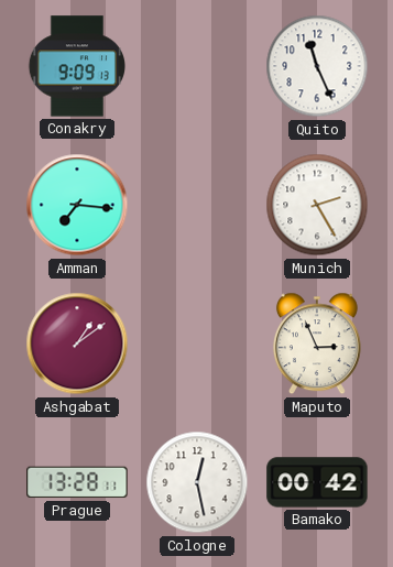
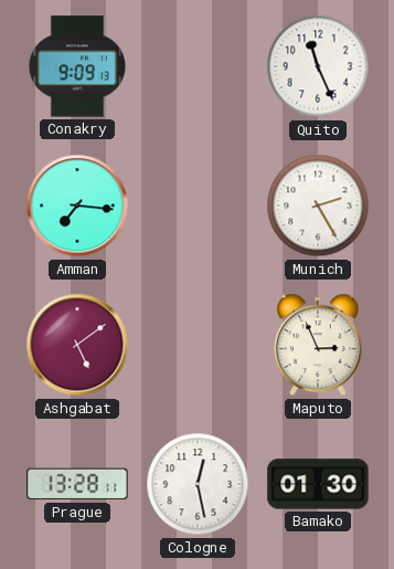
Ashgabat: 1:09 -> 5:09 (77, 345)
Bamako: 00:42 -> 01:30 (318, 484)
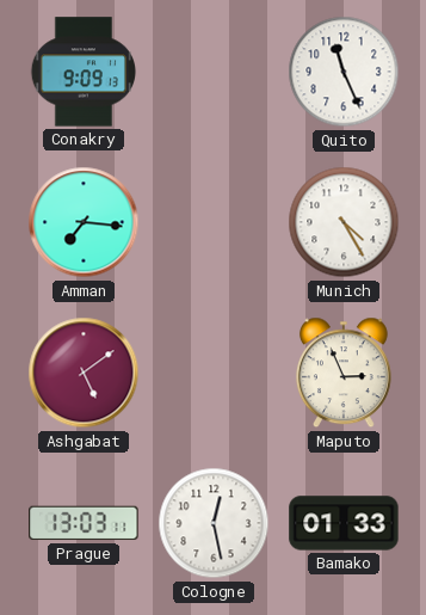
Munich: 2:25 -> 4:25 (344, 222)
Prague: 13:28 -> 13:03 (84, 523)
Bamako: 01:30 -> 01:33 (344, 523)
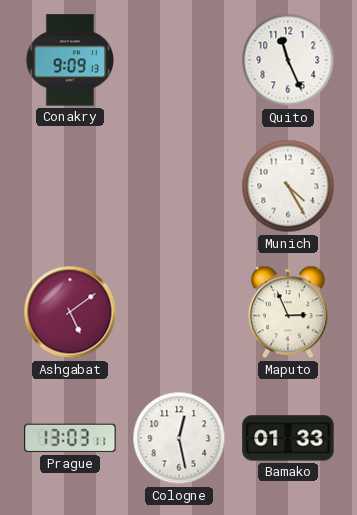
Amman: 7:16 -> none (84, 222)
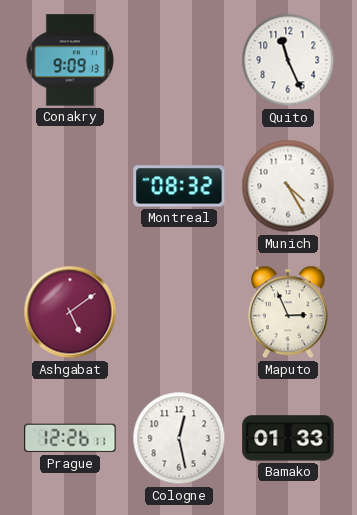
Montreal: none -> 08:32 (179, 186)
Prague: 13:03 -> 12:26 (70, 438)
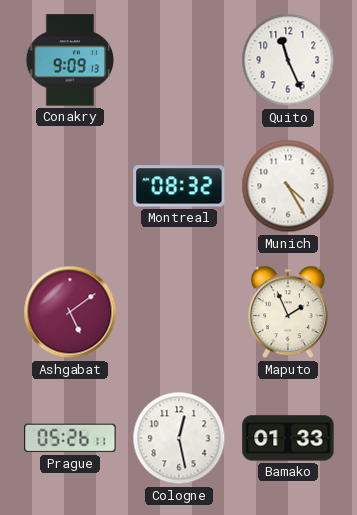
Maputo: 2:56 -> 1:56 (288, 312)
Prague: 12:26 -> 05:26 (70, 438)
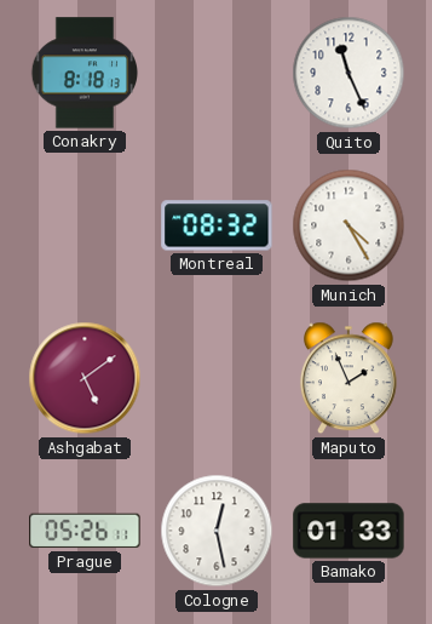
Conakry: 9:09 -> 8:18 (83, 73)
